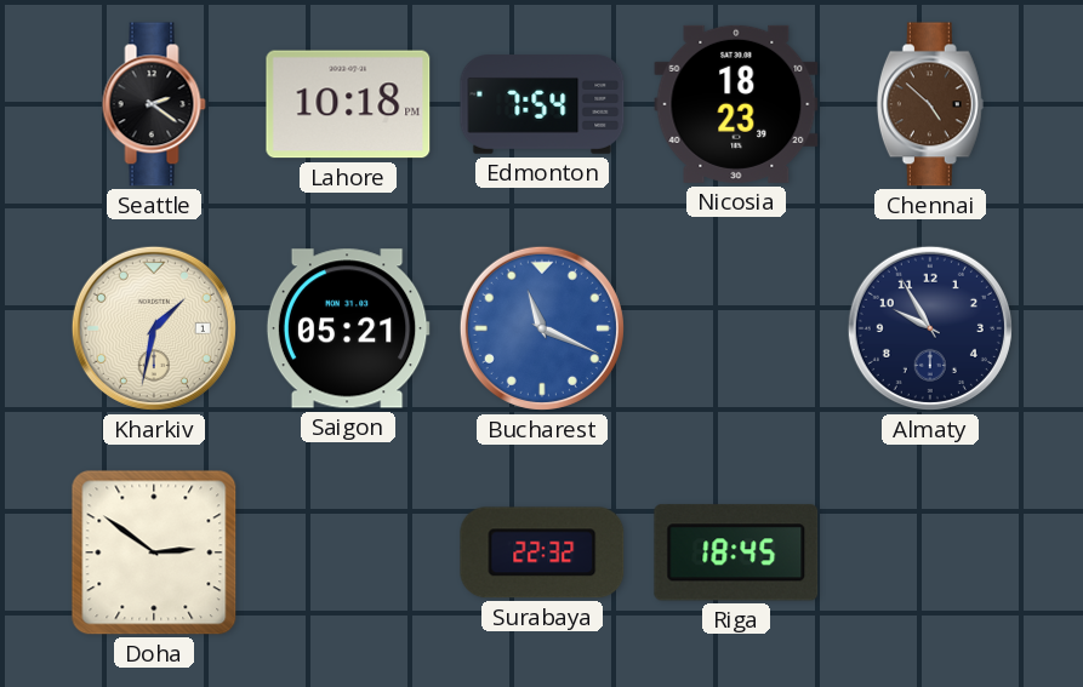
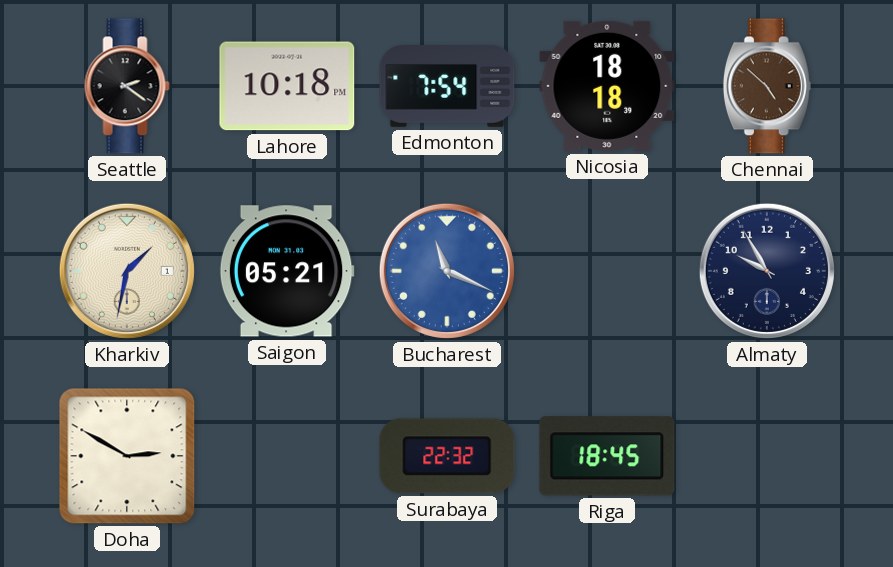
Nicosia: 18:23 -> 18:18 (607, 86)
Doha: 2:51 -> 2:50 (127, 456)
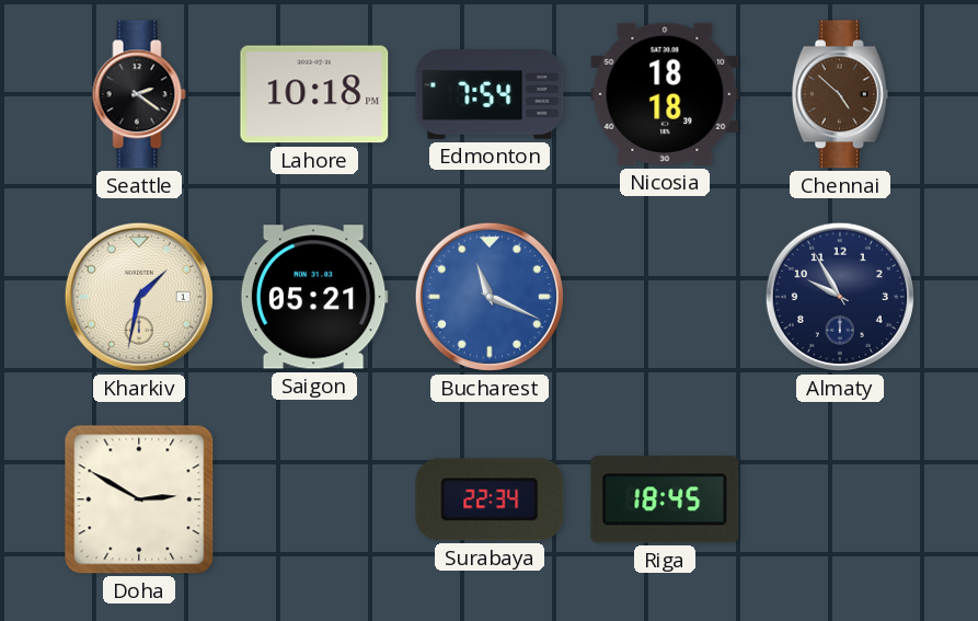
Surabaya: 22:32 -> 22:34 (490, 499)
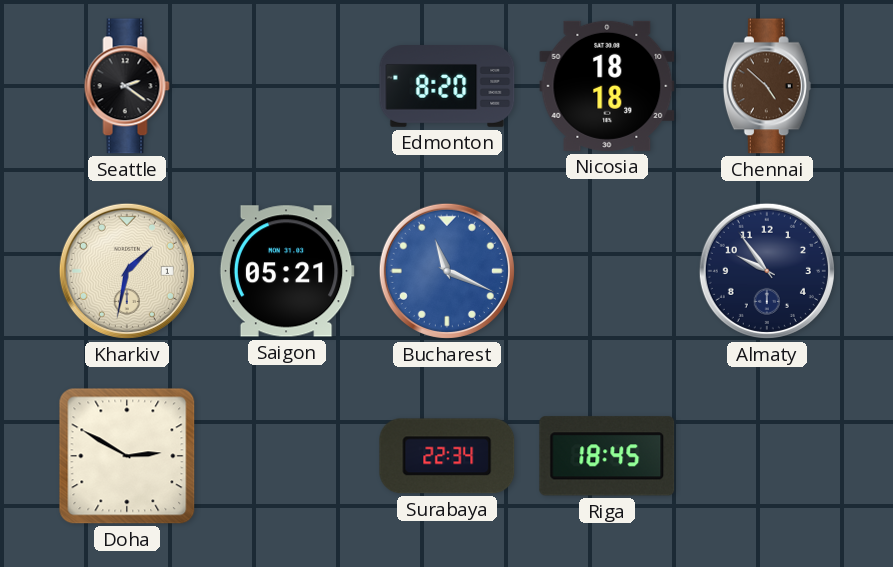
Lahore: 10:18 -> none (314, 94)
Edmonton: 7:54 -> 8:20 (447, 87)
Almaty: 9:55 -> 9:54 (767, 271)
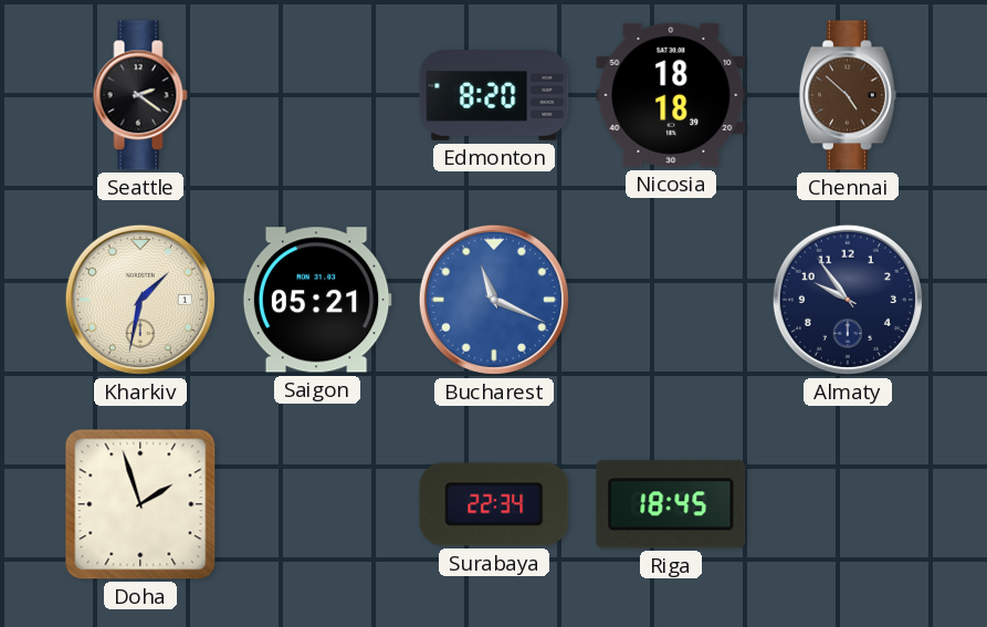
Doha: 2:50 -> 1:57 (140, 504)
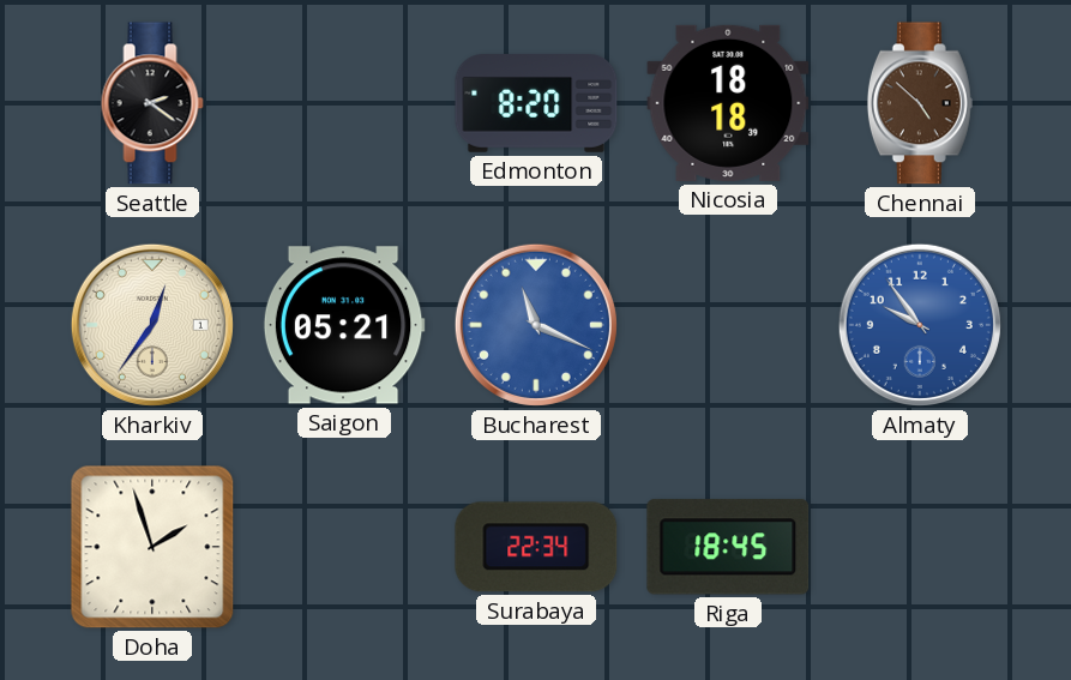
Kharkiv: 1:32 -> 12:36 (152, 325)
Almaty dial: navy -> blue (920, 325)
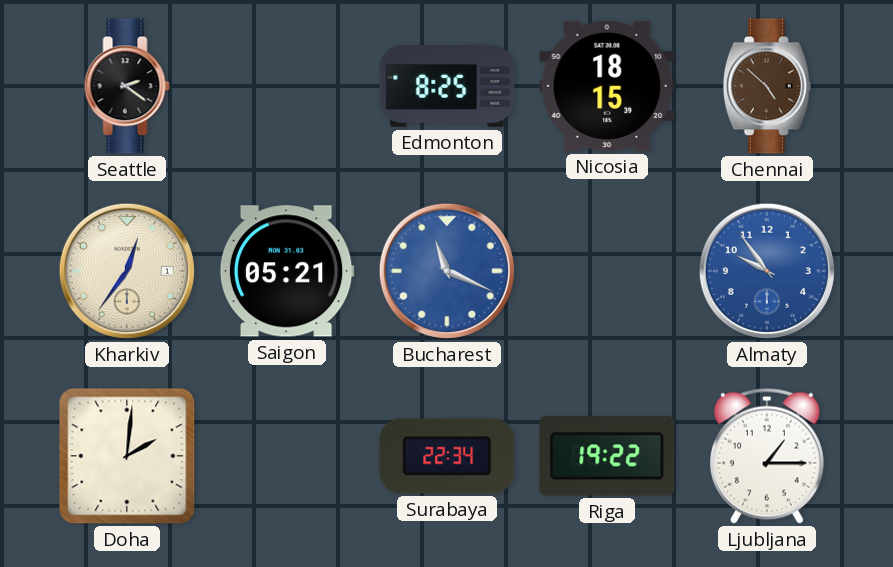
Edmonton: 8:20 -> 8:25 (447, 87)
Nicosia: 18:18 -> 18:15 (607, 86)
Doha: 1:57 -> 2:01 (127, 456)
Riga: 18:45 -> 19:22 (607, 456)
Ljubljana: none -> 1:15 (767, 456)
